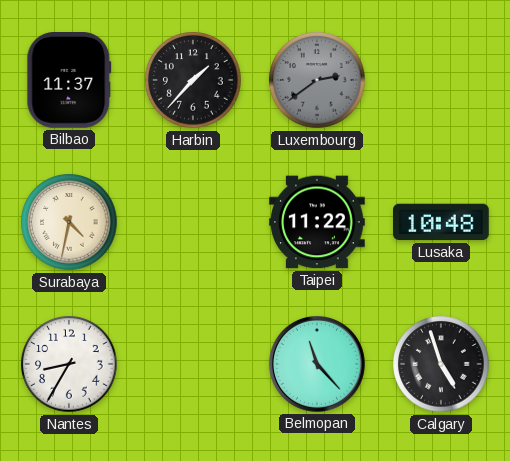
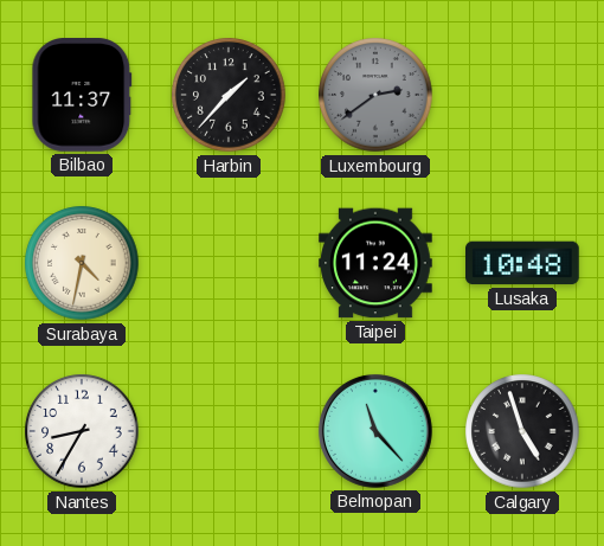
Taipei: 11:22 -> 11:24 (375, 263)
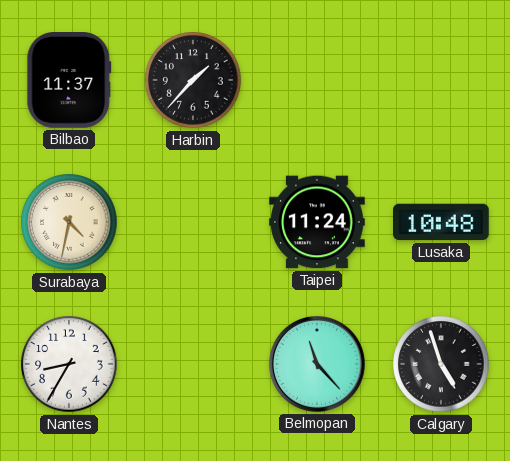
Luxembourg: 2:39 -> none (375, 95)
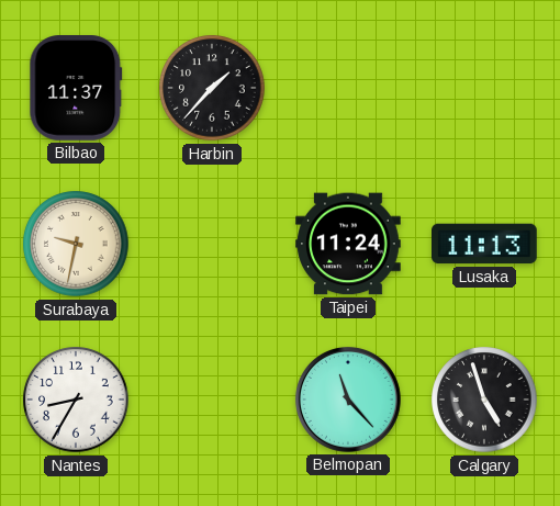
Surabaya: 4:32 -> 9:32 (76, 244)
Lusaka: 10:48 -> 11:13 (485, 244)
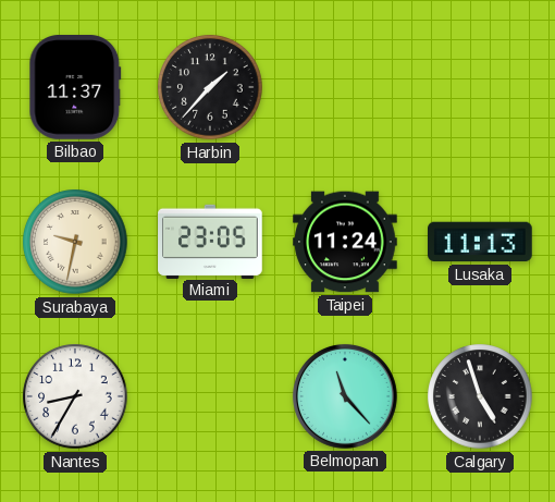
Miami: none -> 23:05 (210, 241)
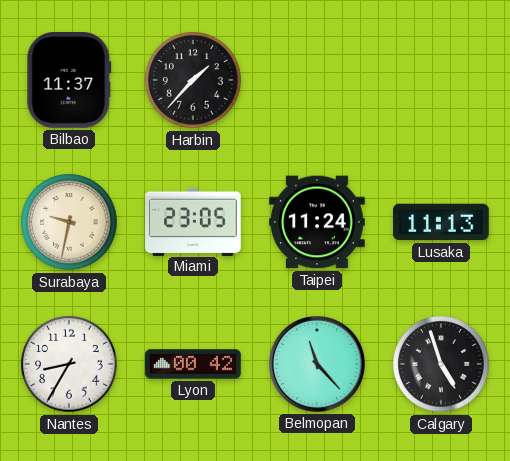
Lyon: none -> 00:42 (193, 364)
